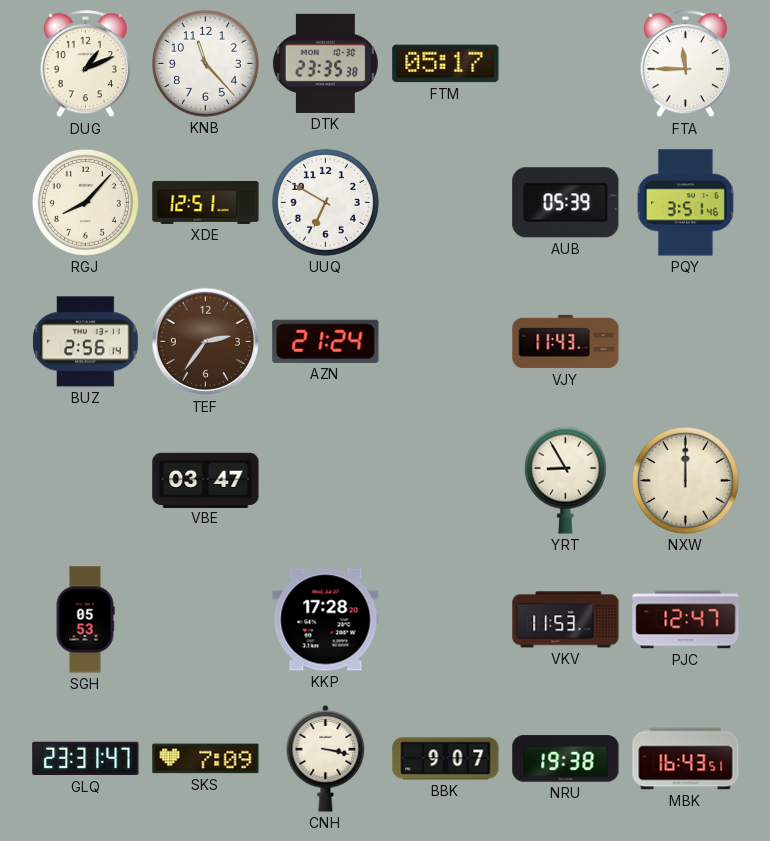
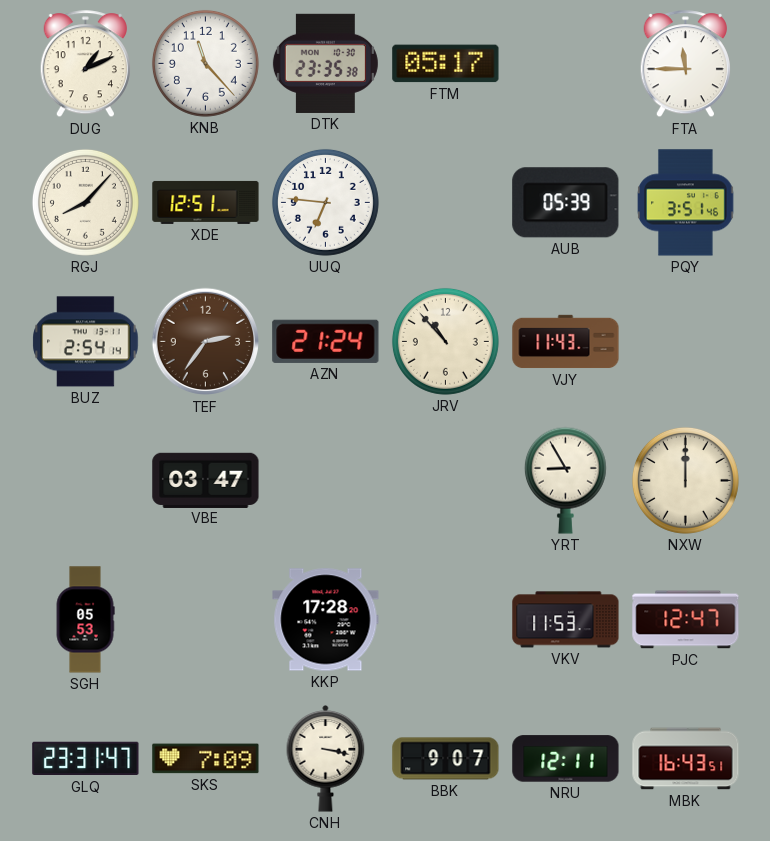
UUQ: 6:50 -> 6:46 (325, 202)
BUZ: 2:56 -> 2:54 (86, 342)
JRV: none -> 10:53 (445, 341)
NRU: 19:38 -> 12:11 (566, 759)
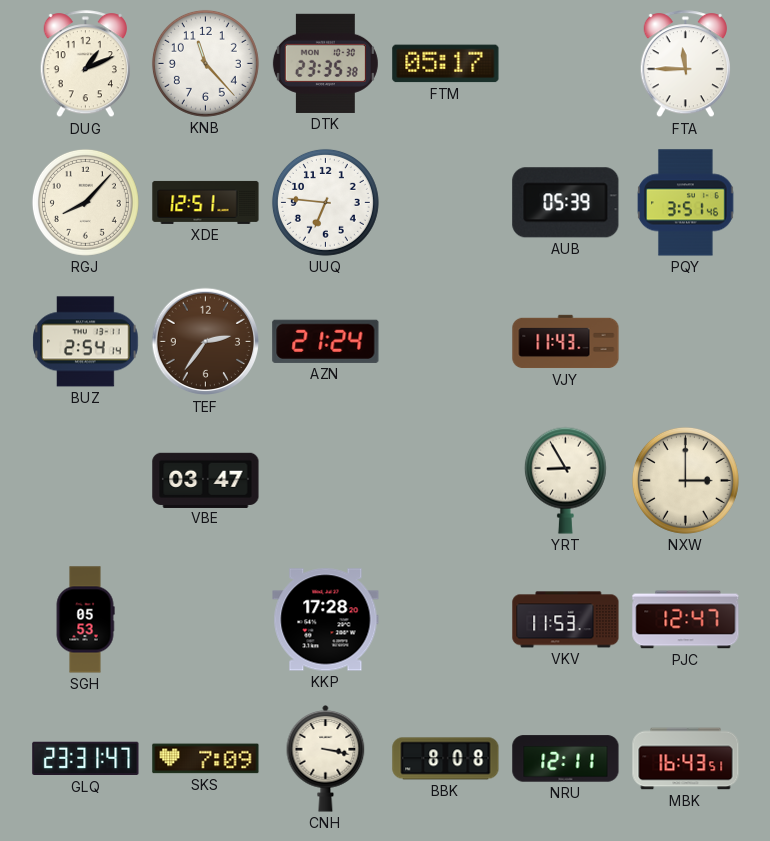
JRV: 10:53 -> none (445, 341)
NXW: 12:00 -> 3:00 (685, 480)
BBK: 9:07 -> 8:08 (446, 759)
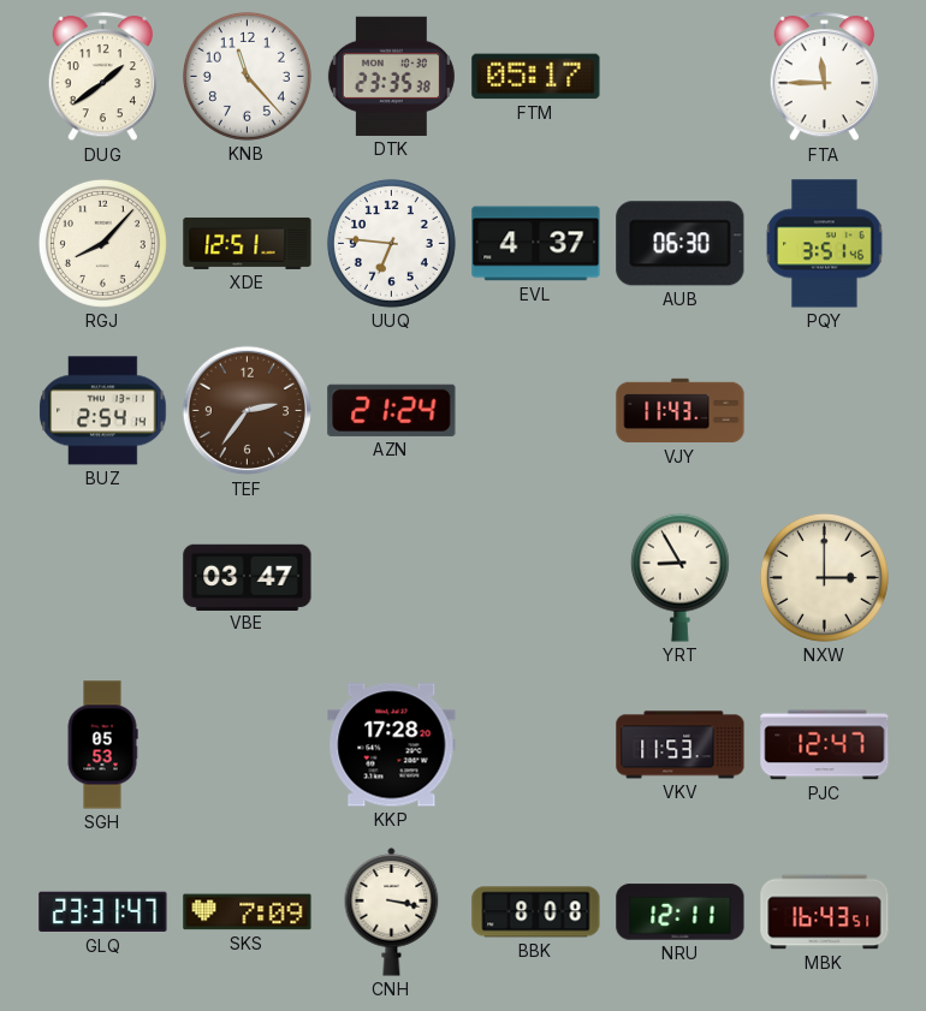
DUG: 1:11 -> 1:39 (102, 77)
EVL: none -> 4:37 (536, 244)
AUB: 05:39 -> 06:30 (681, 244)
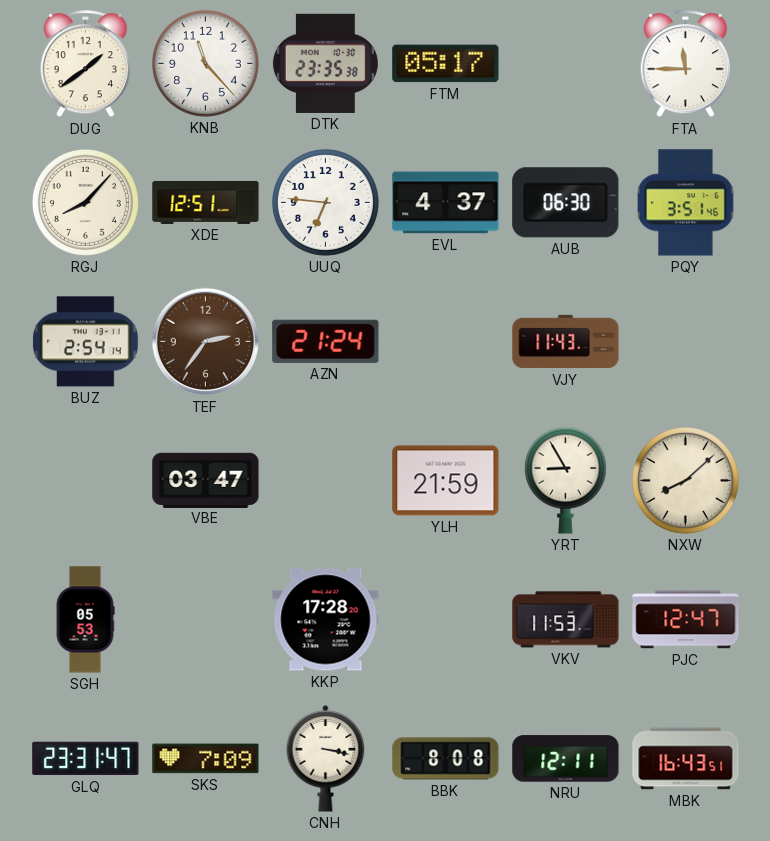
YLH: none -> 21:59 (446, 481)
NXW: 3:00 -> 8:08 (685, 480)
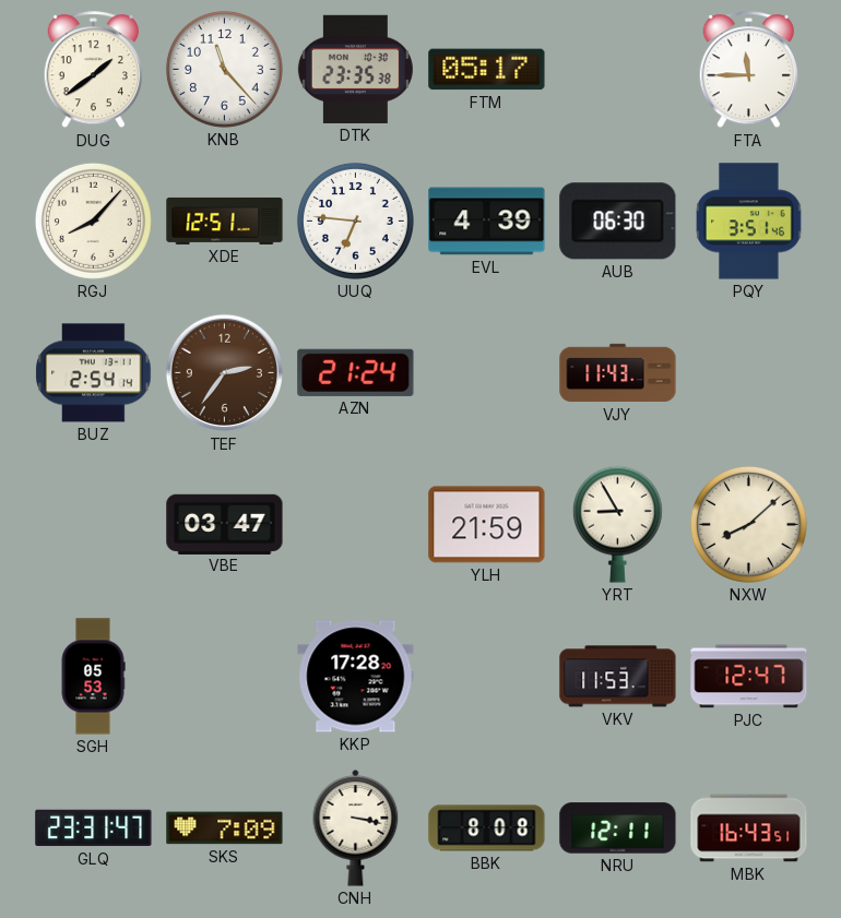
EVL: 4:37 -> 4:39 (487, 222)
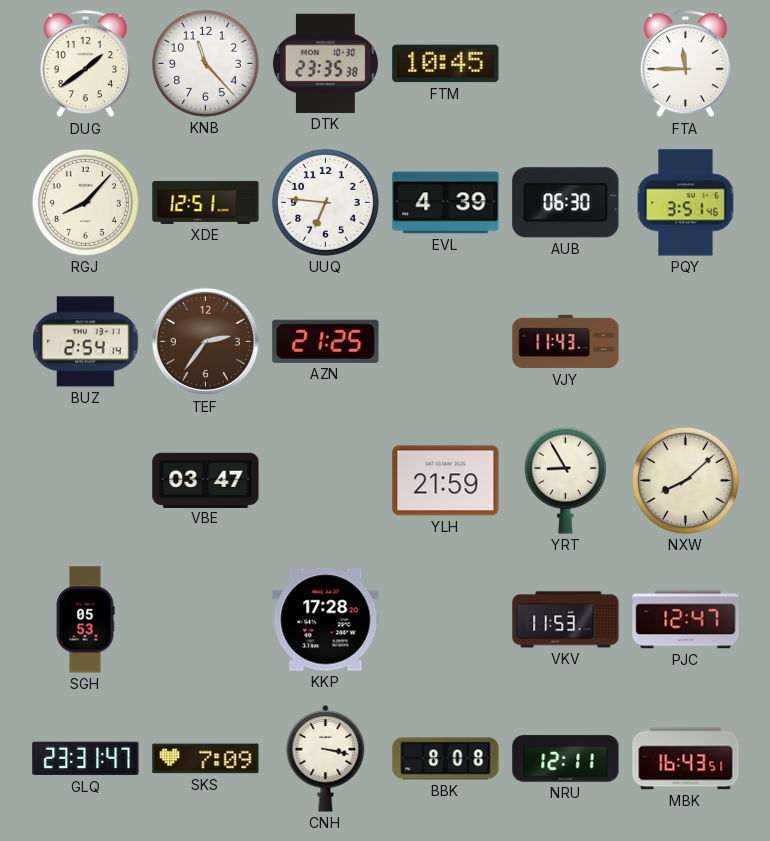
FTM: 05:17 -> 10:45 (446, 64)
AZN: 21:24 -> 21:25 (326, 341)
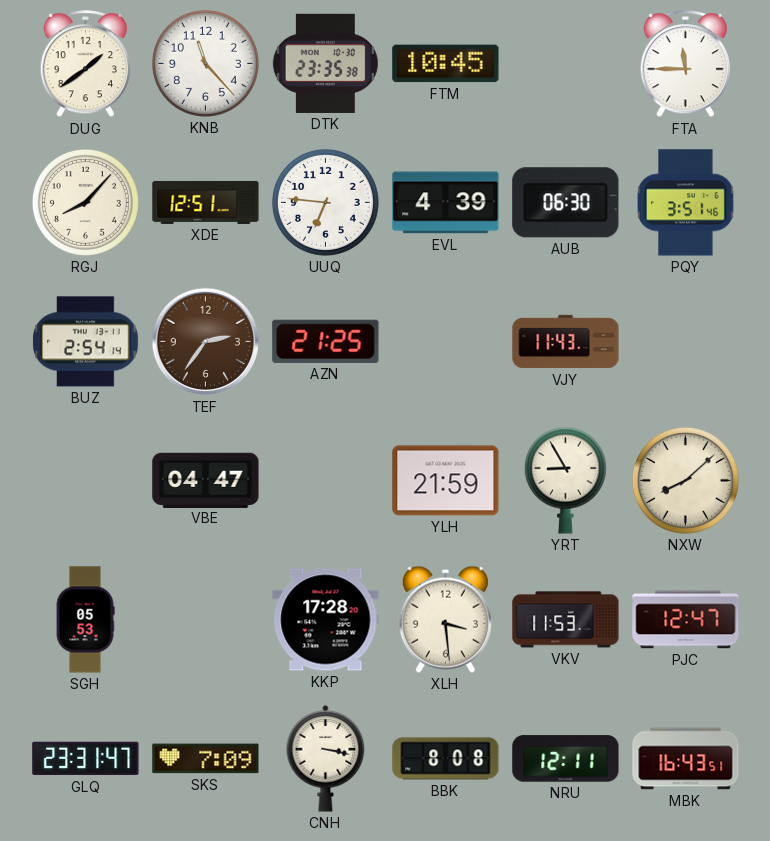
VBE: 03:47 -> 04:47 (206, 480)
XLH: none -> 3:29 (445, 619)
